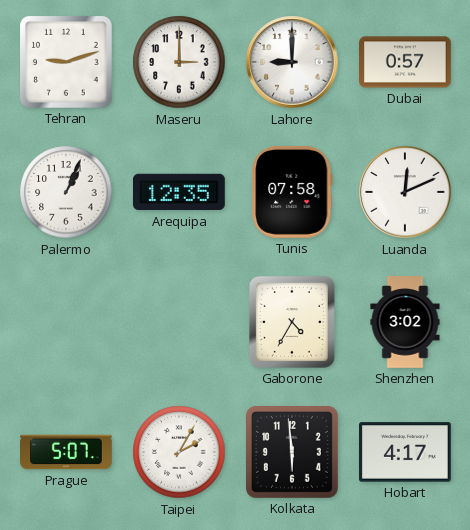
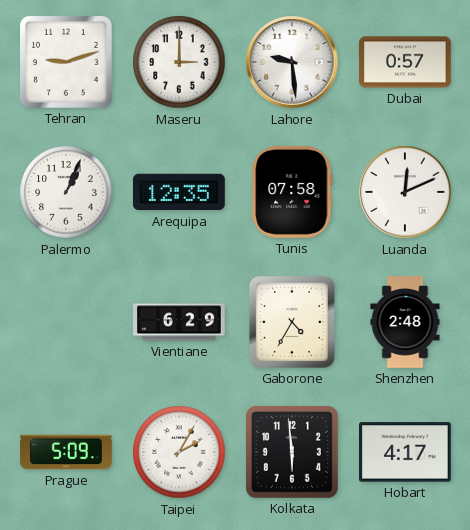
Lahore: 9:00 -> 9:29 (292, 62)
Vientiane: none -> 6:29 (180, 322)
Shenzhen: 3:02 -> 2:48 (405, 322)
Prague: 5:07 -> 5:09 (66, 452)
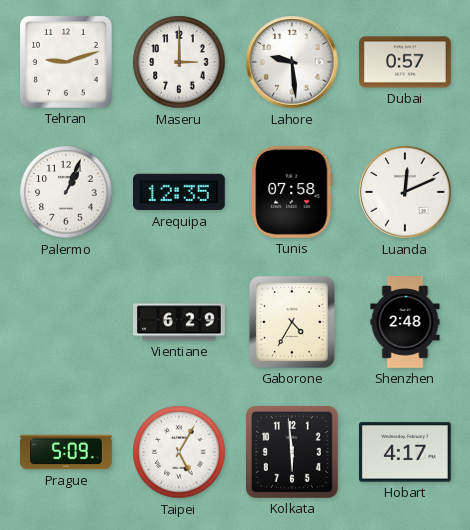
Taipei: 2:05 -> 5:05 (179, 452)
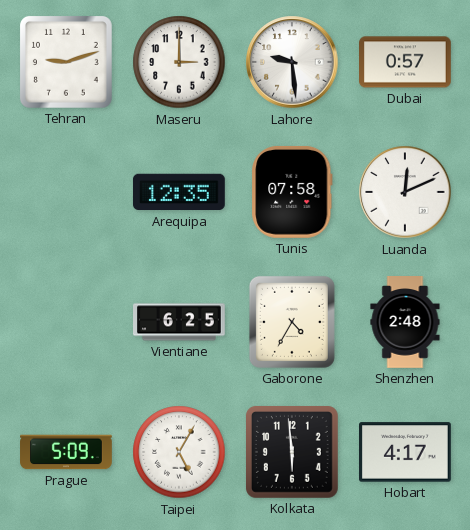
Palermo: 1:04 -> none (66, 192)
Vientiane: 6:29 -> 6:25 (180, 322)
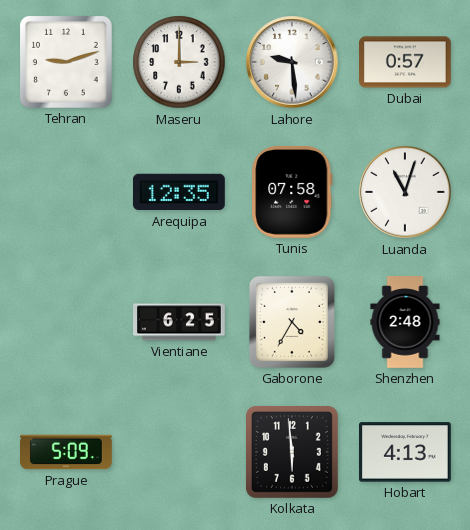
Luanda: 12:11 -> 11:03 (405, 192)
Taipei: 5:05 -> none (179, 452)
Hobart: 4:17 -> 4:13 (406, 452)
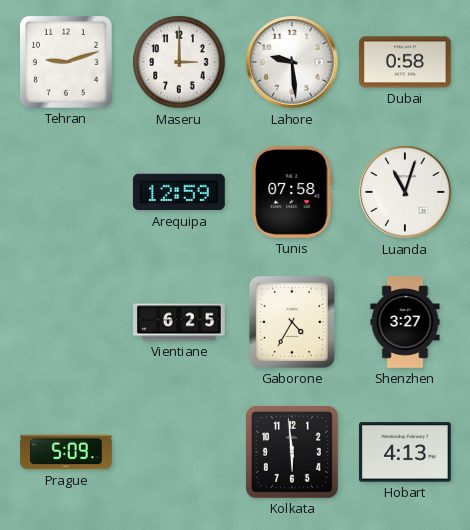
Dubai: 0:57 -> 0:58 (406, 62)
Arequipa: 12:35 -> 12:59 (179, 192)
Shenzhen: 2:48 -> 3:27 (405, 322)
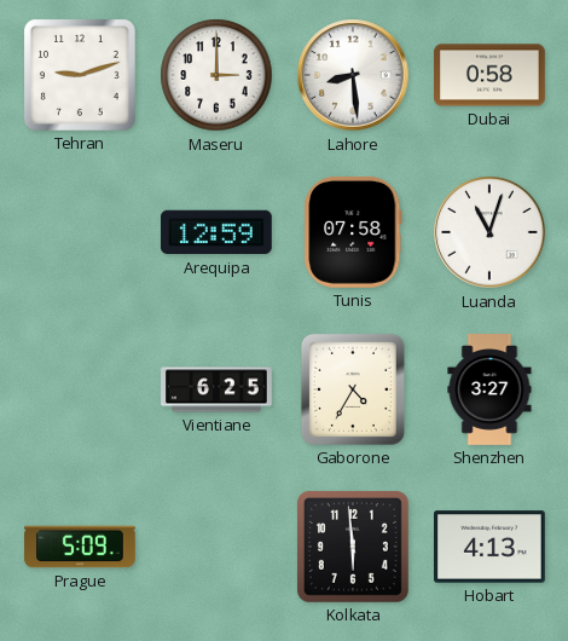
Lahore: 9:29 -> 8:29 (353, 75)
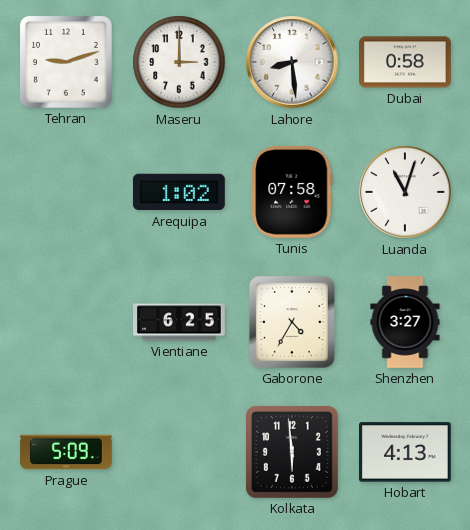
Arequipa: 12:59 -> 1:02 (179, 192)
